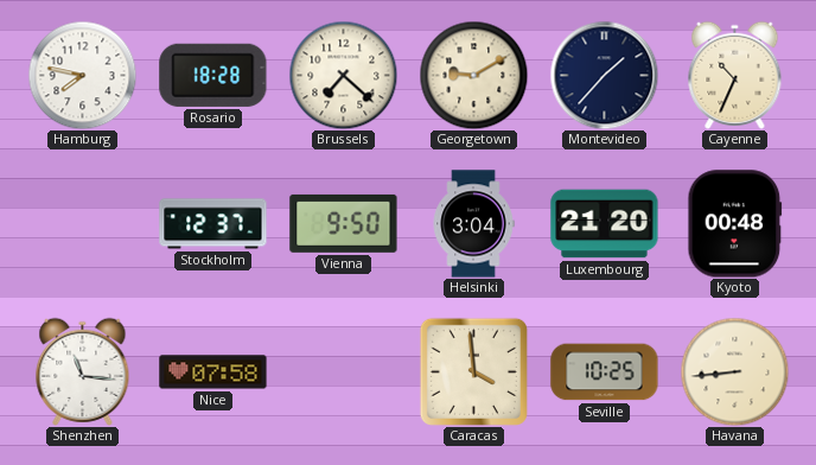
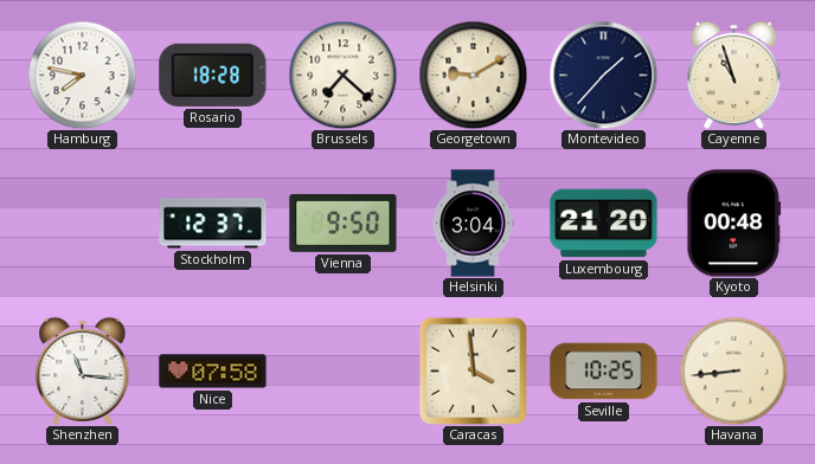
Cayenne: 10:34 -> 10:57 (734, 75)
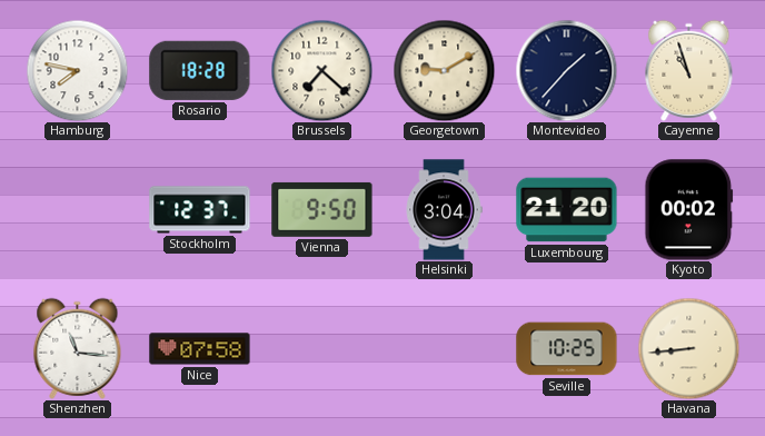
Kyoto: 00:48 -> 00:02 (689, 210)
Caracas: 3:59 -> none (473, 370)
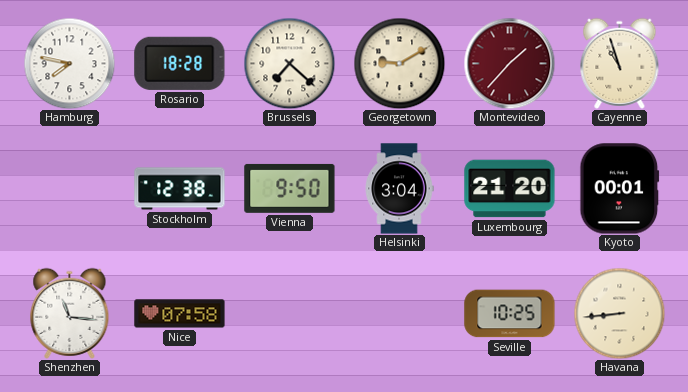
Montevideo dial: navy -> burgundy (509, 63)
Stockholm: 12:37 -> 12:38 (180, 189)
Kyoto: 00:02 -> 00:01 (620, 189)
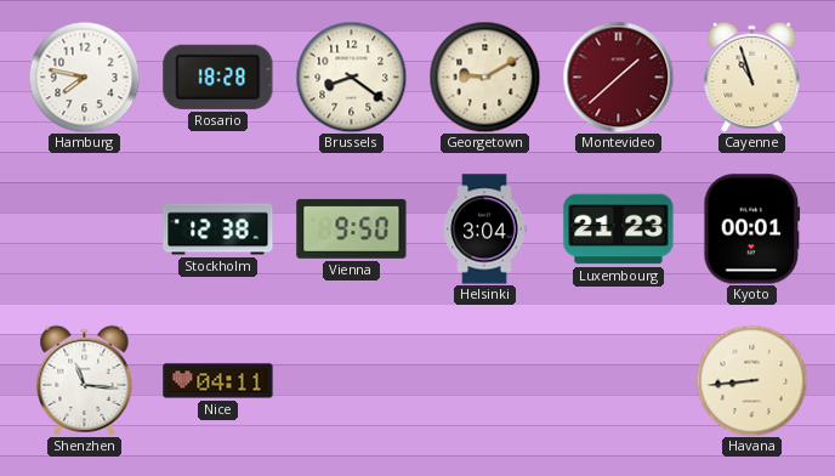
Brussels: 7:22 -> 8:21 (351, 76)
Montevideo: 1:37 -> 1:38 (618, 76)
Luxembourg: 21:20 -> 21:23 (619, 229)
Nice: 07:58 -> 04:11 (218, 381)
Seville: 10:25 -> none (510, 314)
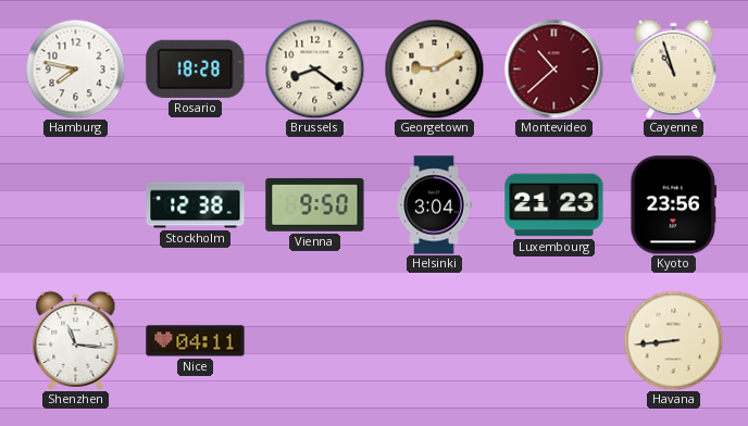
Montevideo: 1:38 -> 10:38 (553, 68)
Kyoto: 00:01 -> 23:56 (674, 205)
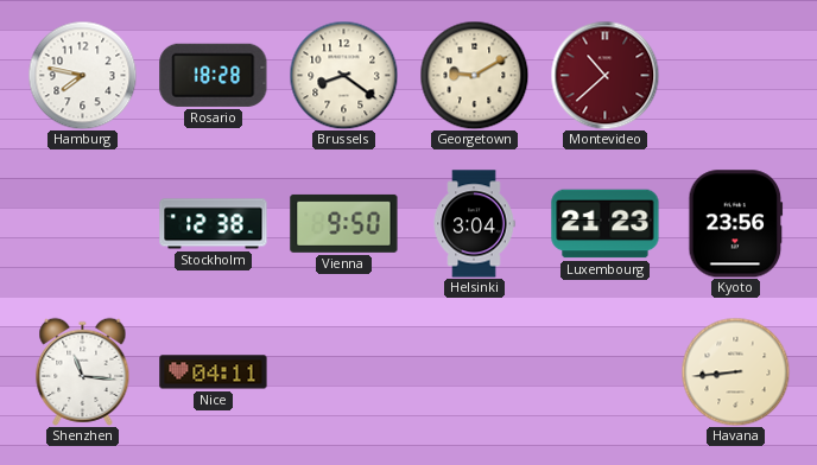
Cayenne: 10:57 -> none (674, 68)
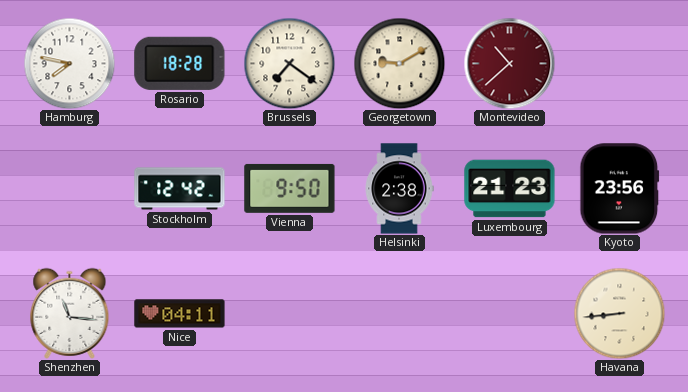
Brussels: 8:21 -> 7:21 (289, 63)
Stockholm: 12:38 -> 12:42 (180, 189)
Helsinki: 3:04 -> 2:38 (399, 189)
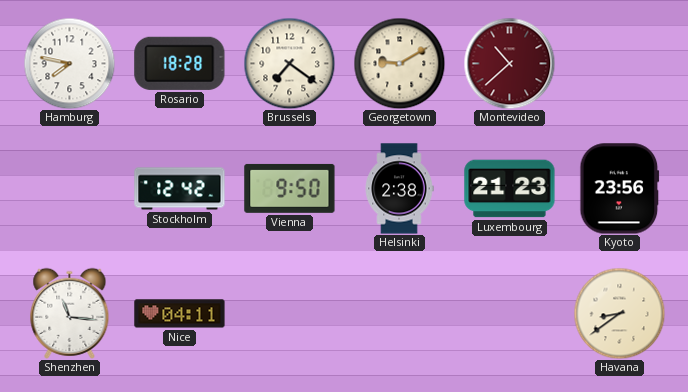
Havana: 8:44 -> 8:39 (619, 313)
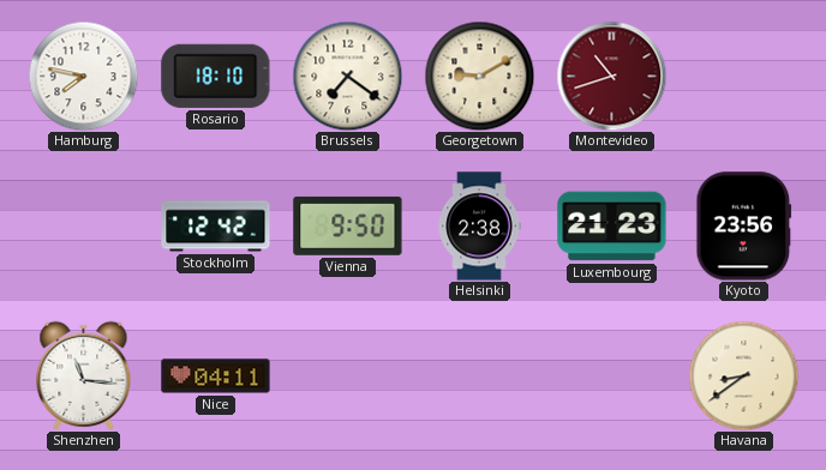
Rosario: 18:28 -> 18:10 (216, 76)
Montevideo: 10:38 -> 10:42 (611, 76)
